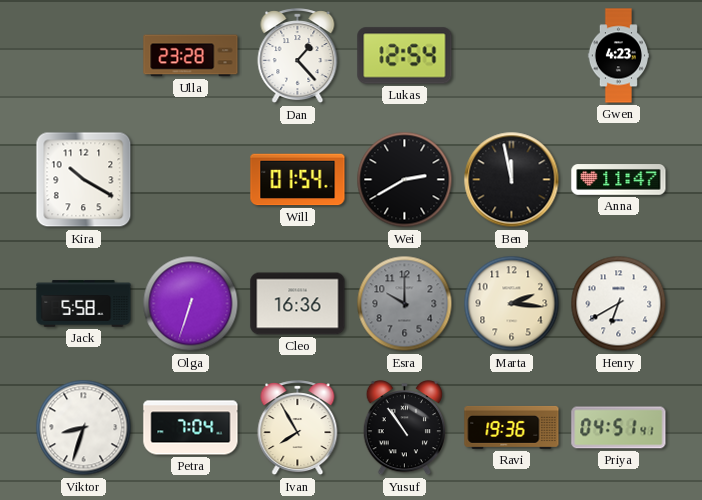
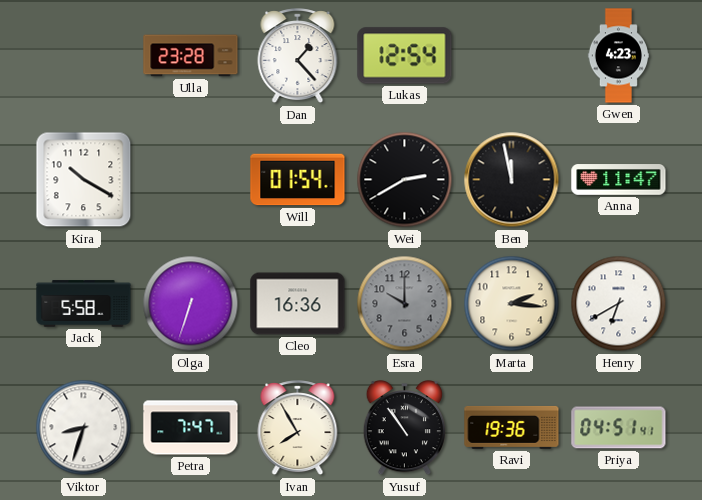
Petra: 7:04 -> 7:47 (191, 428)
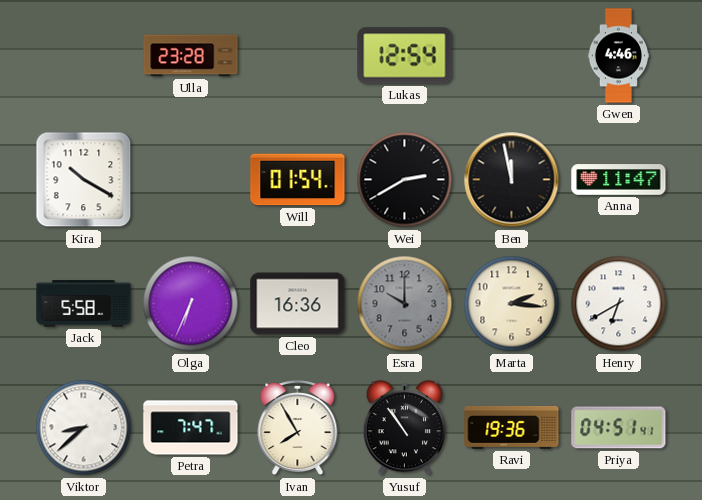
Dan: 1:23 -> none (298, 56)
Gwen: 4:23 -> 4:46 (618, 56)
Olga: 6:33 -> 6:34 (191, 304)
Viktor: 8:33 -> 8:38 (84, 428)
